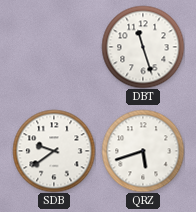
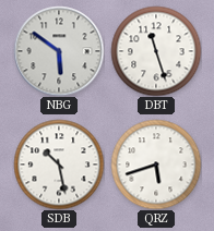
NBG: none -> 5:51 (59, 51)
SDB: 9:39 -> 10:28 (59, 165)
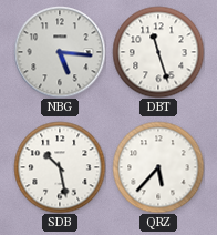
NBG: 5:51 -> 5:16 (60, 52)
QRZ: 5:42 -> 5:37 (158, 167)
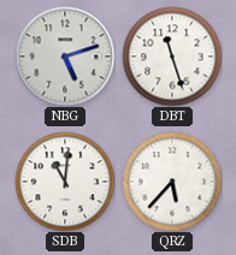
NBG: 5:16 -> 5:12 (65, 57)
SDB: 10:28 -> 11:01 (65, 182)
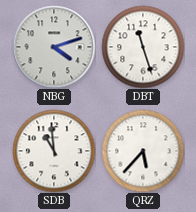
NBG: 5:12 -> 4:12 (54, 47)
SDB: 11:01 -> 10:59 (54, 151)
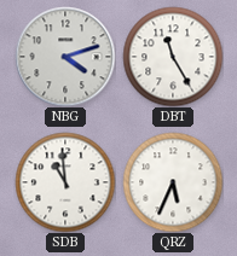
DBT: 11:27 -> 11:25 (173, 57)
QRZ: 5:37 -> 5:34 (173, 182)
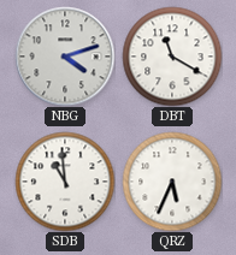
DBT: 11:25 -> 11:20 (172, 57)
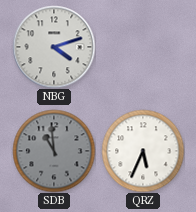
DBT: 11:20 -> none (172, 57)
SDB dial: white -> grey (54, 151)
